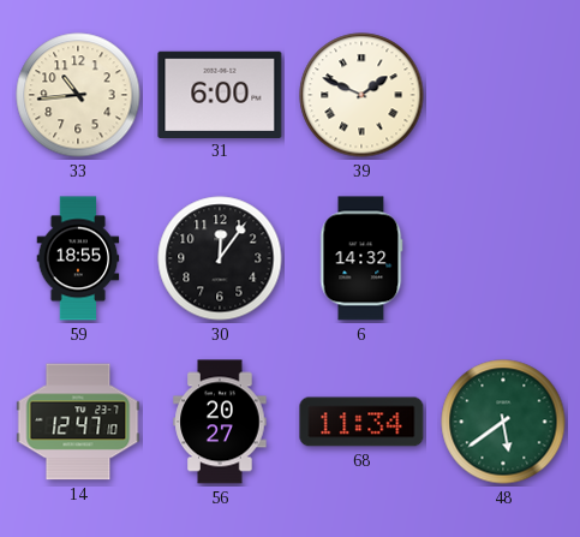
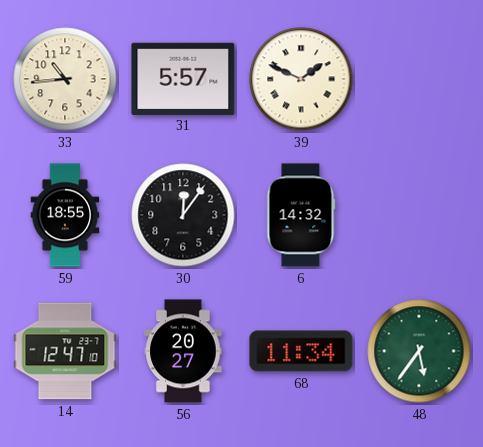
31: 6:00 -> 5:57 (183, 78)
48: 5:39 -> 5:36 (419, 351)
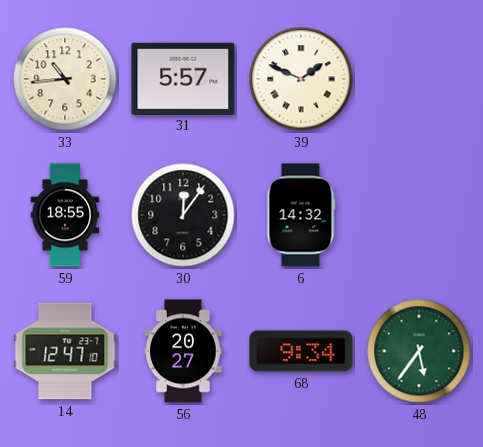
68: 11:34 -> 9:34 (301, 351)
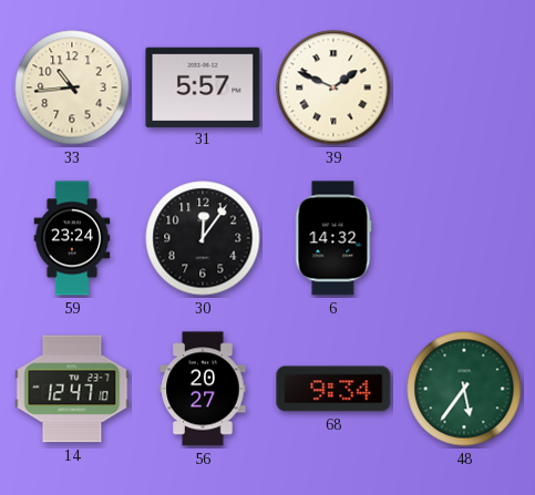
59: 18:55 -> 23:24 (72, 238)
